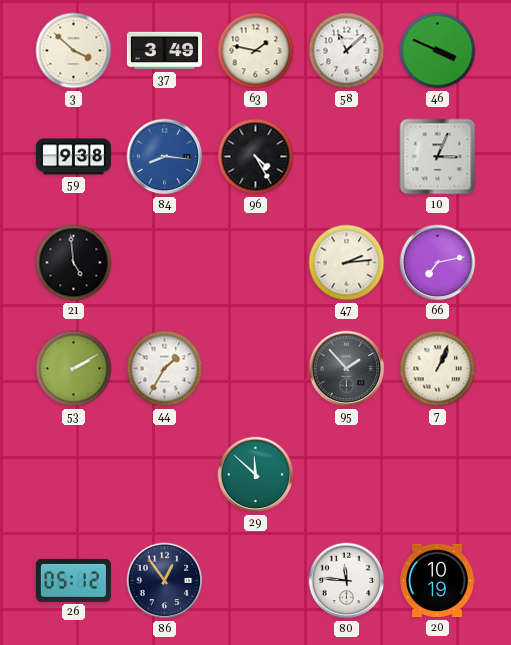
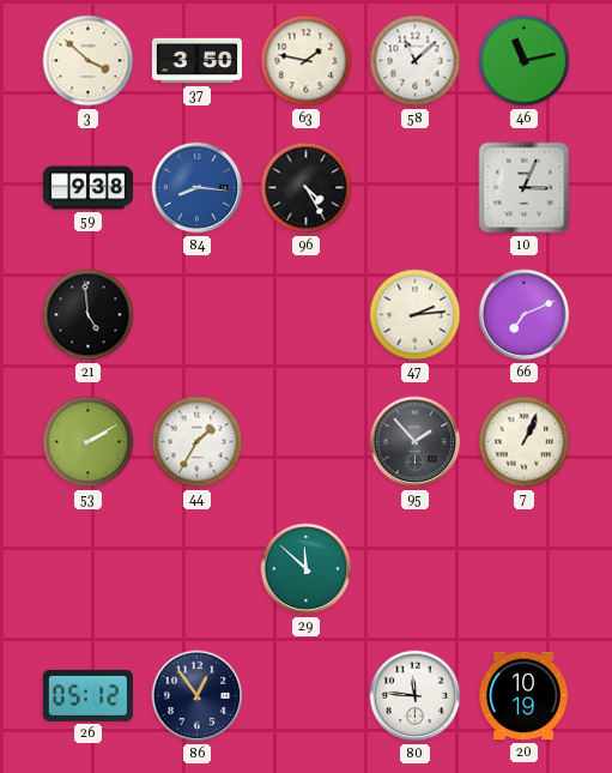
37: 3:49 -> 3:50 (196, 61)
46: 3:49 -> 11:13 (525, 61)
66: 7:13 -> 7:11 (525, 315)
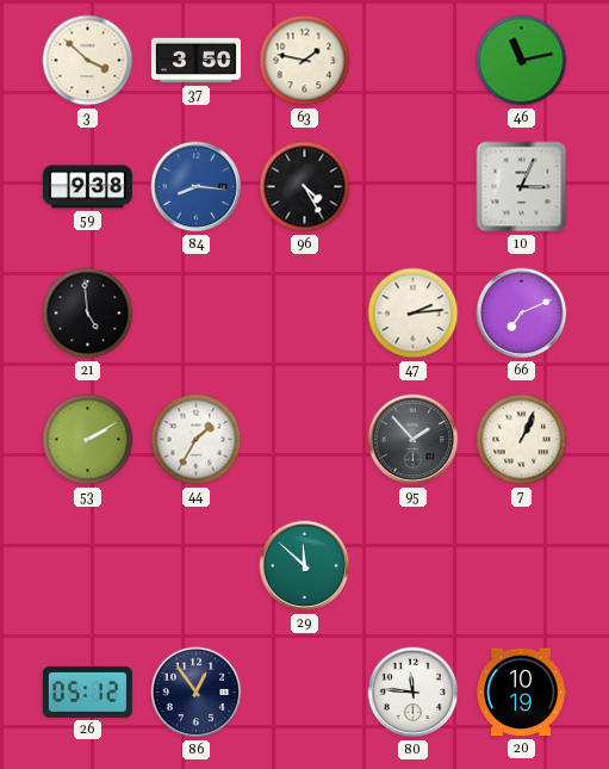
58: 11:08 -> none (416, 61)
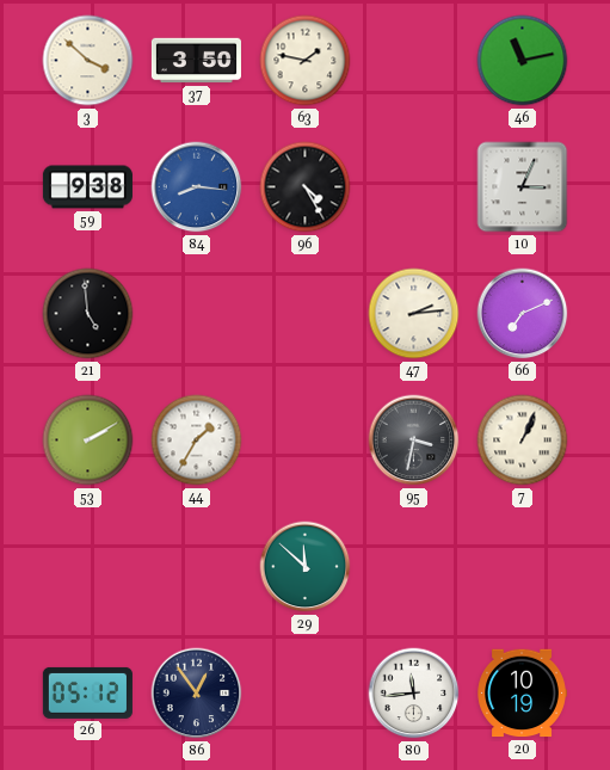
95: 1:53 -> 3:32 (414, 441)
80: 11:46 -> 11:44 (414, 694)
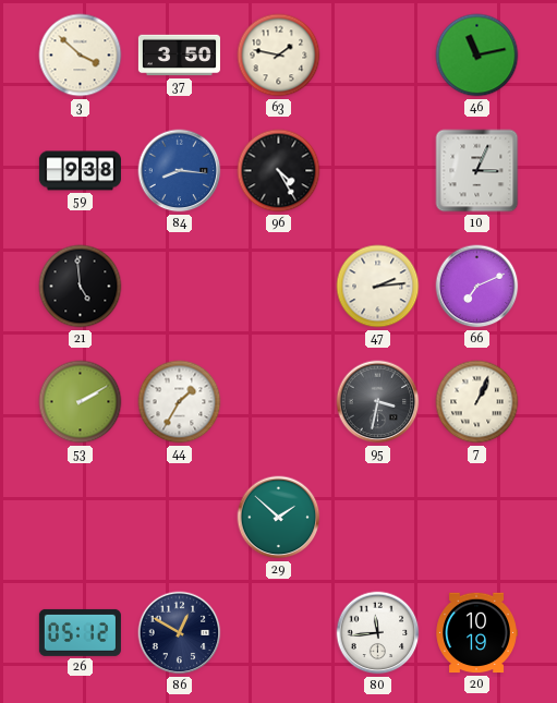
29: 11:52 -> 1:52 (279, 518)
86: 12:54 -> 12:50 (180, 633)
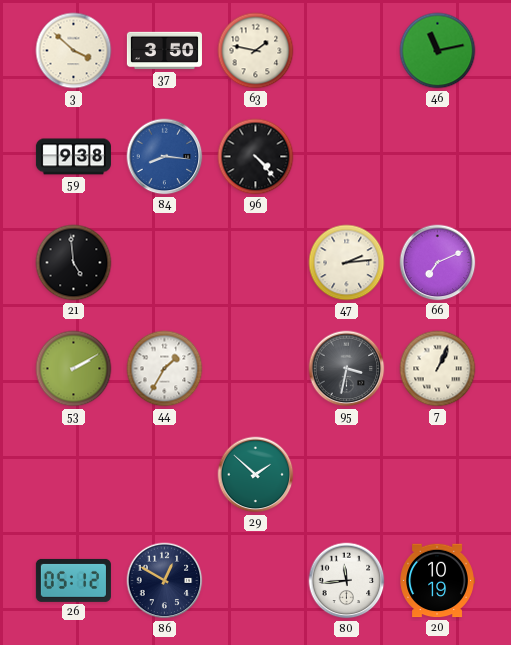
96: 4:25 -> 4:23 (256, 157)
10: 3:04 -> none (477, 171)
